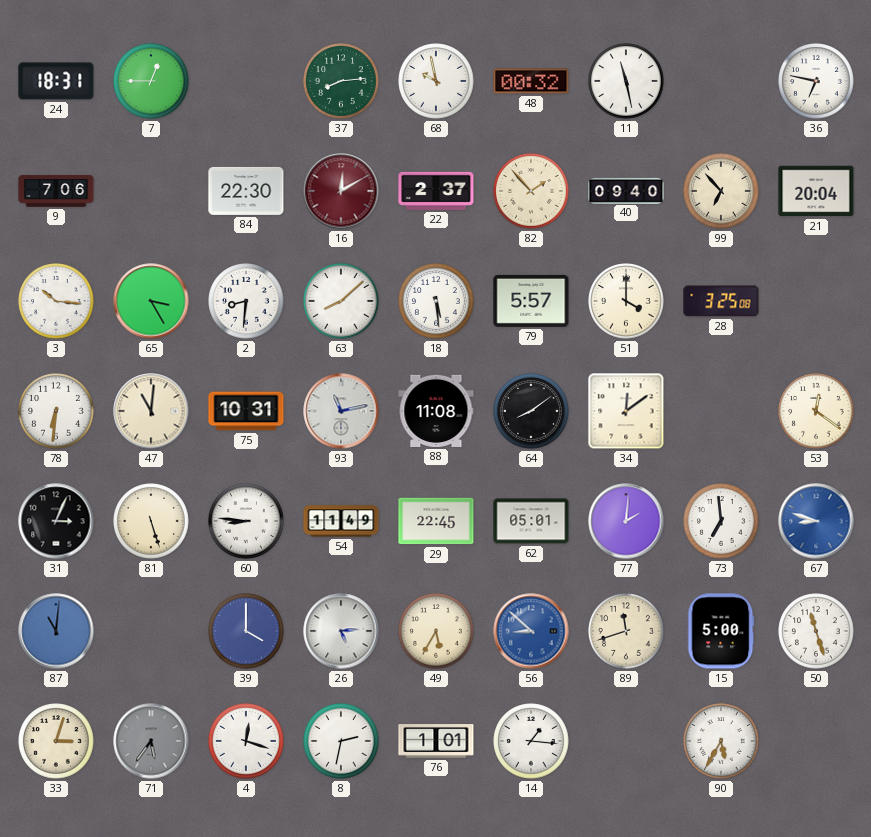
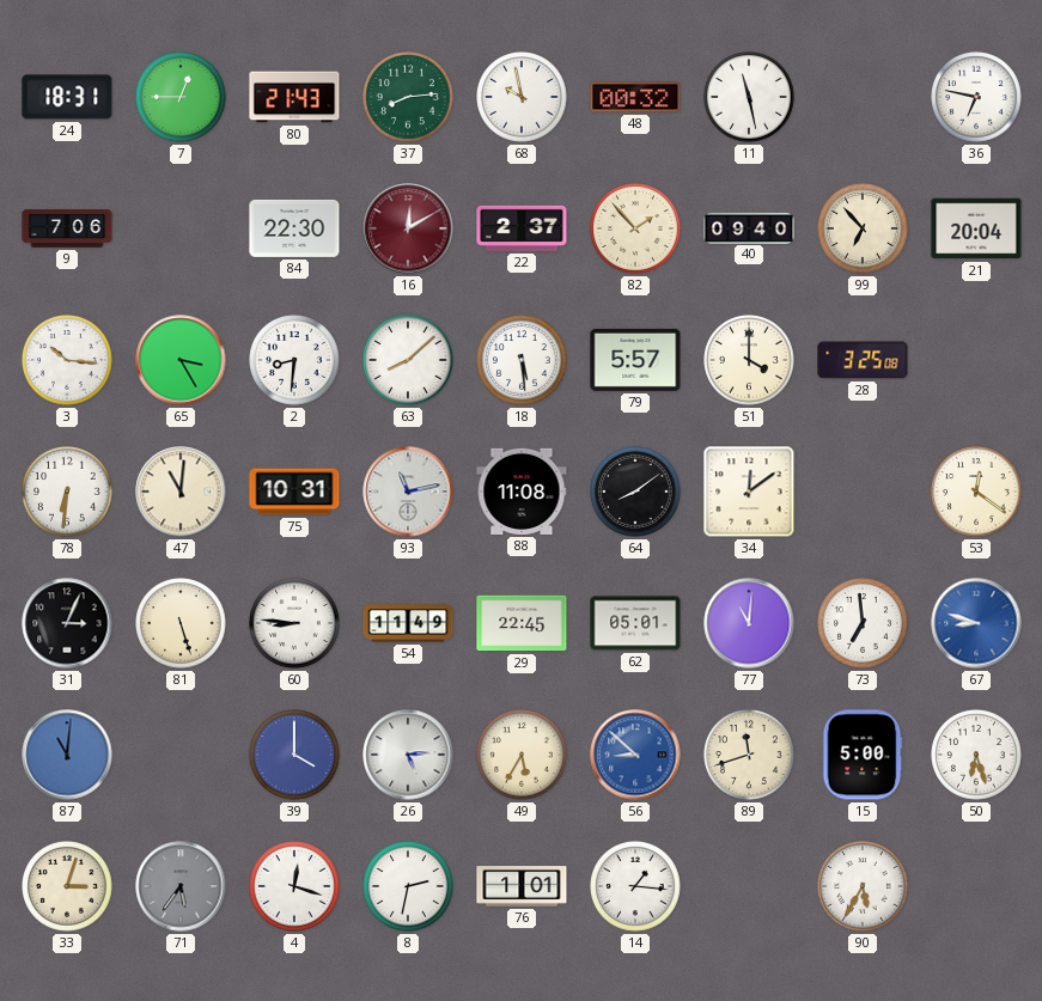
80: none -> 21:43 (294, 97)
77: 2:01 -> 11:01 (749, 623)
50: 11:27 -> 6:27 (976, 755)
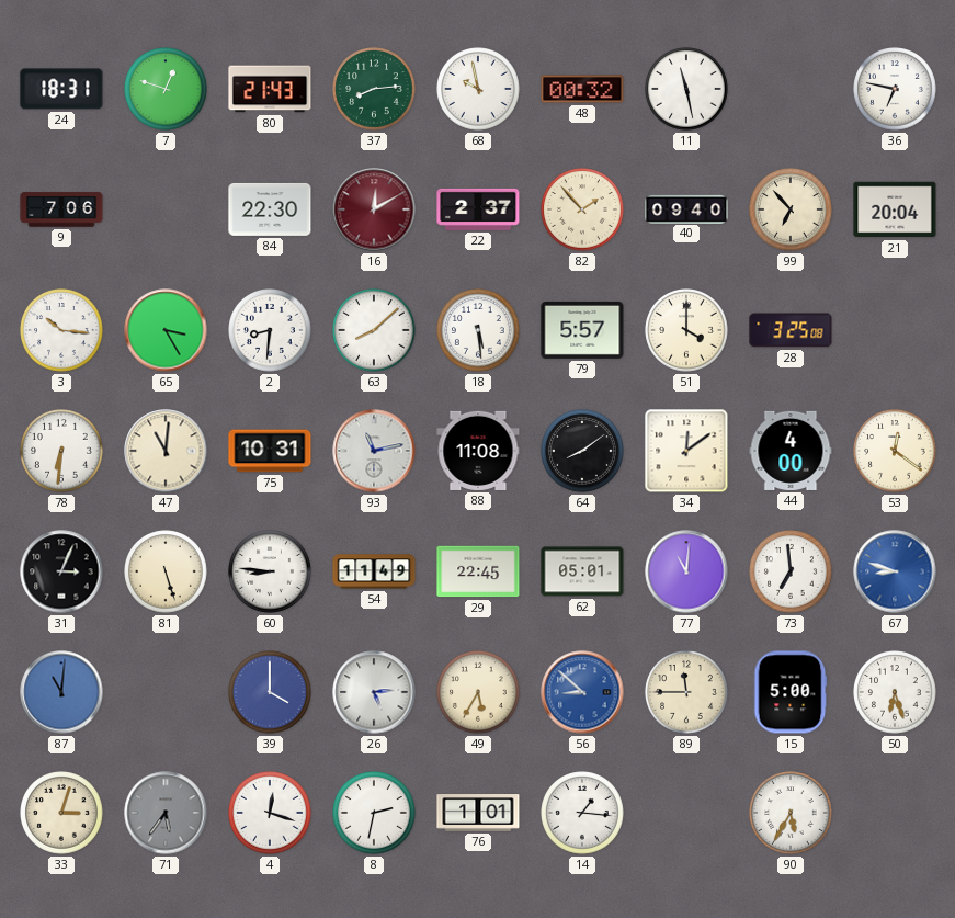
7: 12:45 -> 12:48 (166, 89)
44: none -> 4:00 (791, 451)
89: 11:42 -> 11:45 (686, 692)
